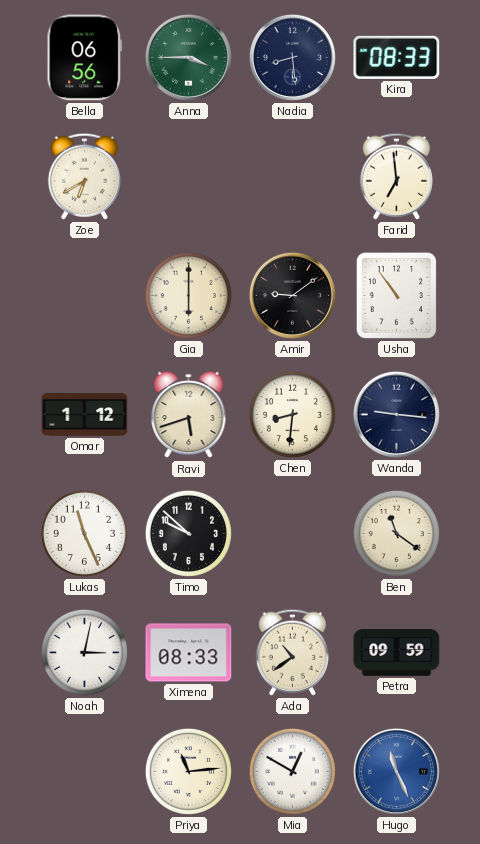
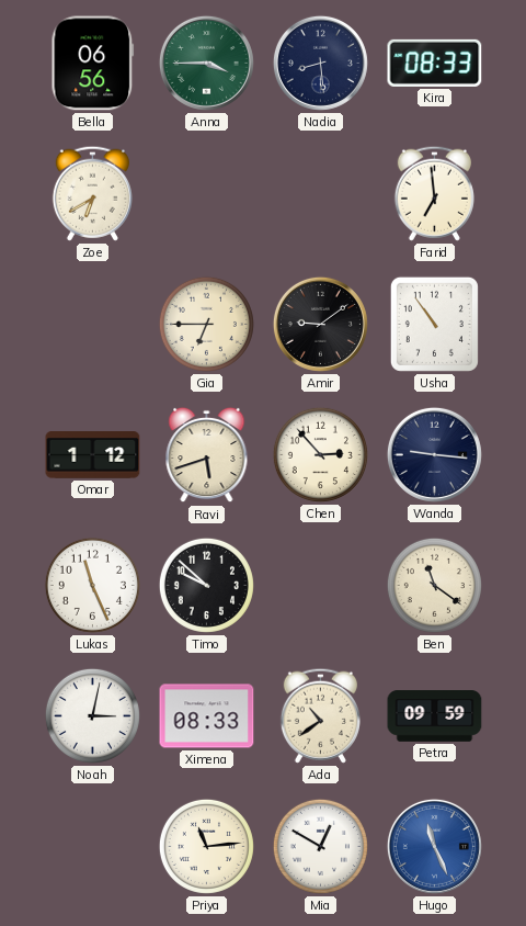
Gia: 6:00 -> 6:45 (206, 324)
Chen: 8:31 -> 2:53 (320, 454)
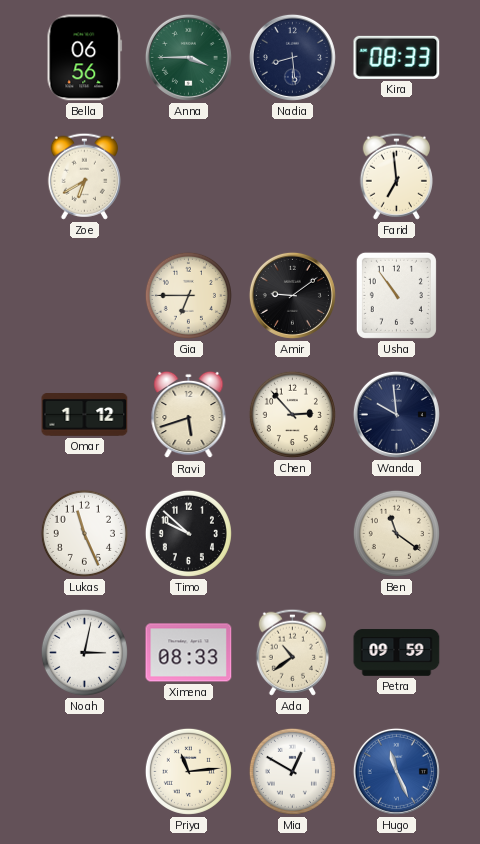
Wanda: 9:16 -> 9:59 (396, 414)
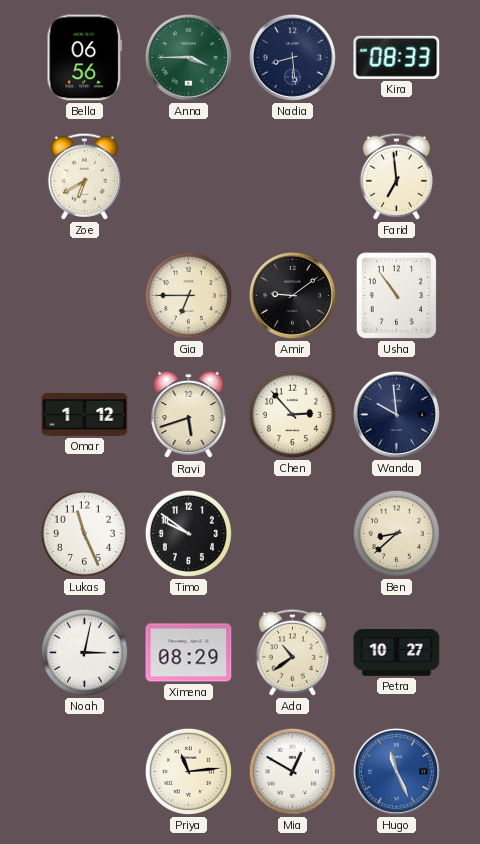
Timo: 9:52 -> 9:51 (188, 533)
Ben: 11:21 -> 8:38 (396, 533)
Ximena: 08:33 -> 08:29 (189, 653)
Petra: 09:59 -> 10:27 (397, 653)
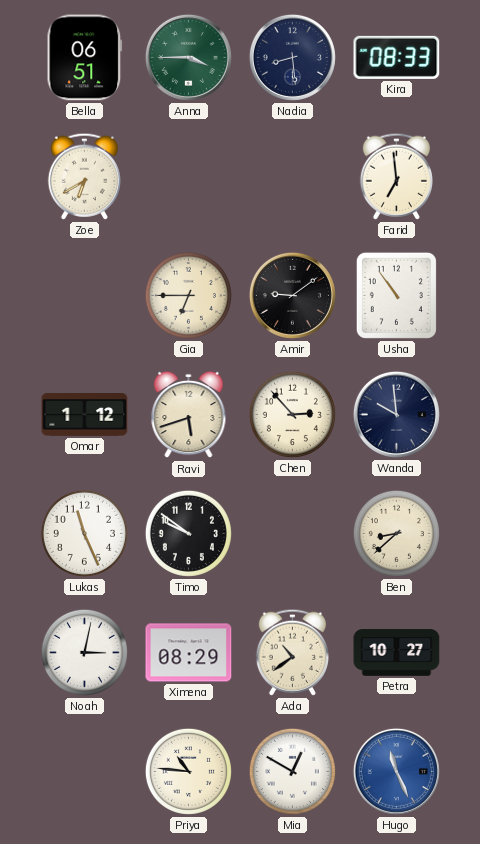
Bella: 06:56 -> 06:51 (85, 58)
Priya: 11:14 -> 10:46 (188, 771)
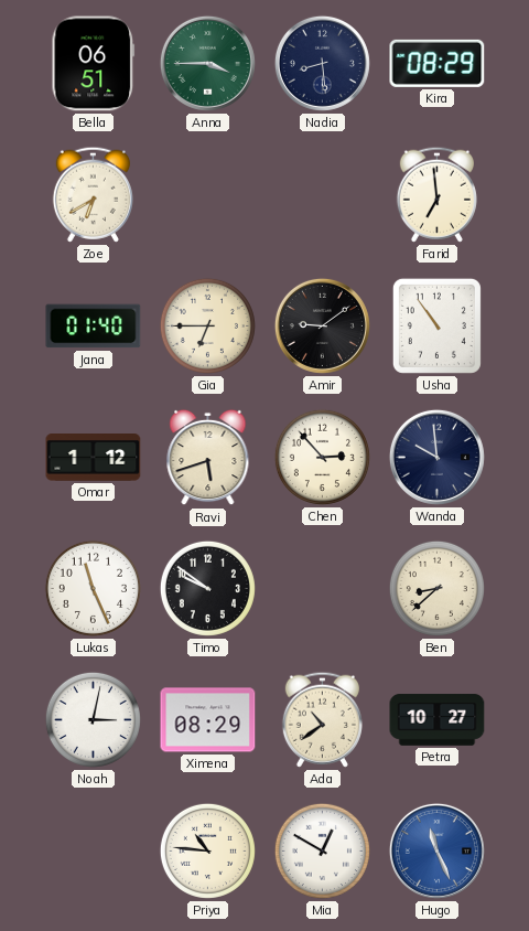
Kira: 08:33 -> 08:29 (438, 63)
Jana: none -> 01:40 (94, 327)
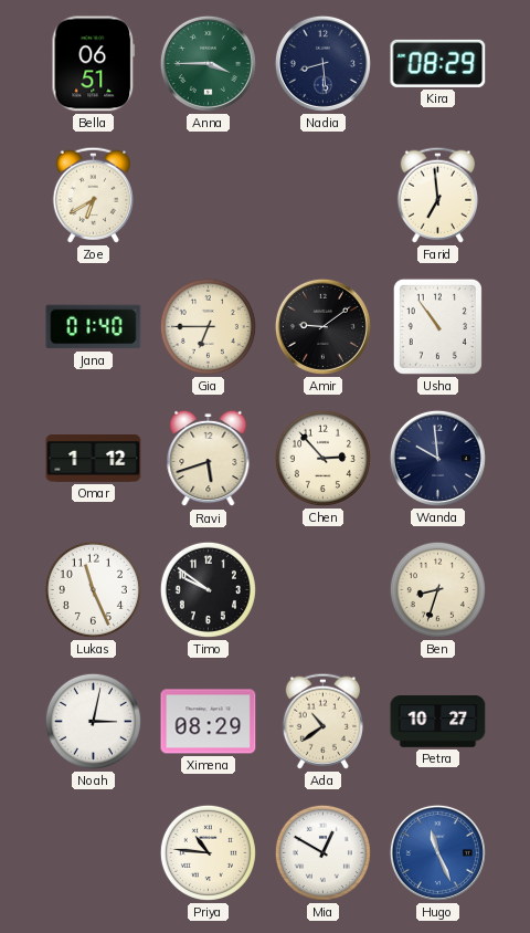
Ben: 8:38 -> 8:33 (437, 589)
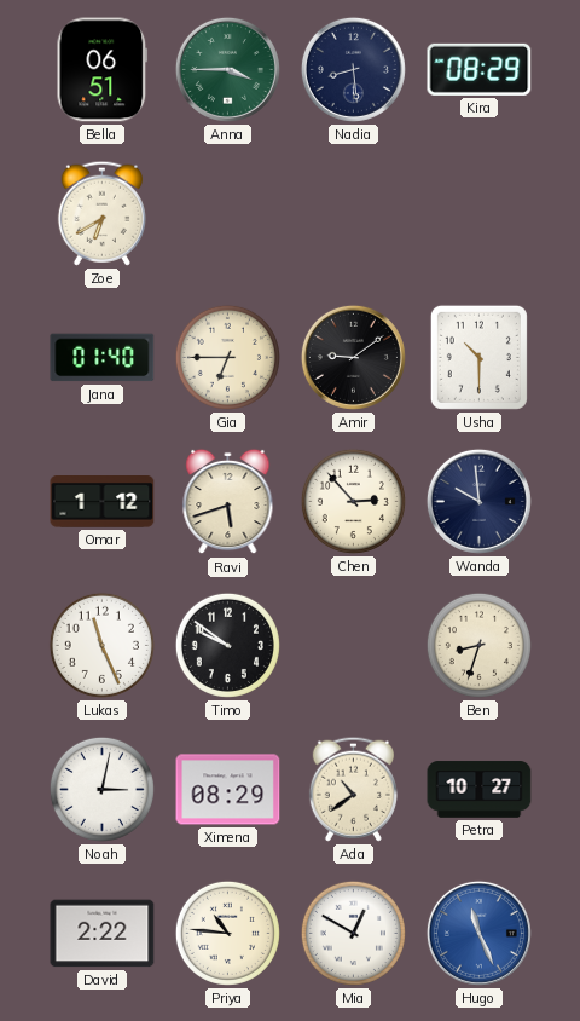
Farid: 6:59 -> none (437, 195)
Usha: 10:54 -> 10:30 (478, 357)
David: none -> 2:22 (103, 934)
